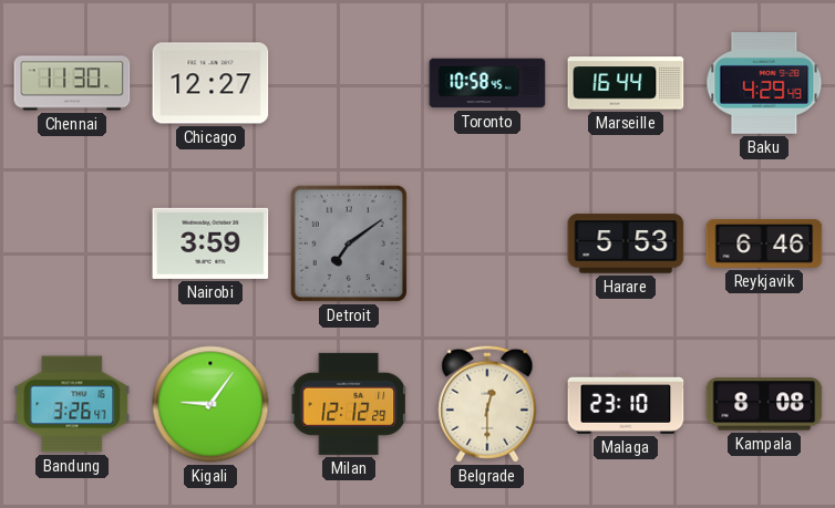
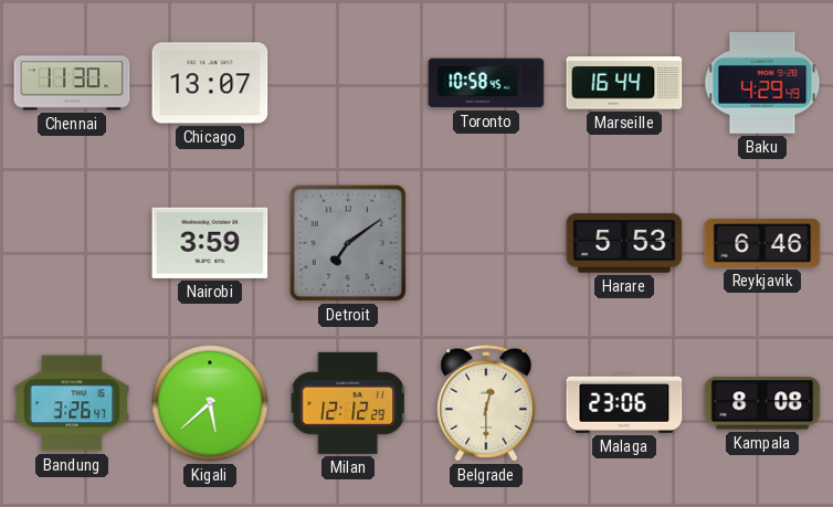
Chicago: 12:27 -> 13:07 (210, 83)
Kigali: 9:06 -> 5:38 (210, 403)
Malaga: 23:10 -> 23:06 (624, 403)
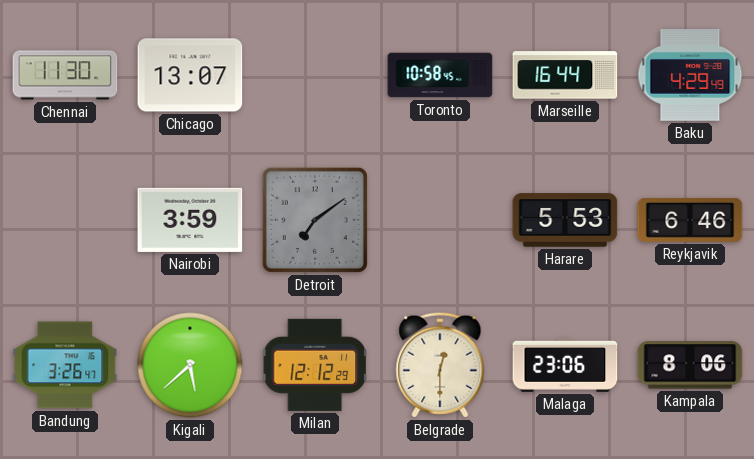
Kampala: 8:08 -> 8:06 (690, 365)
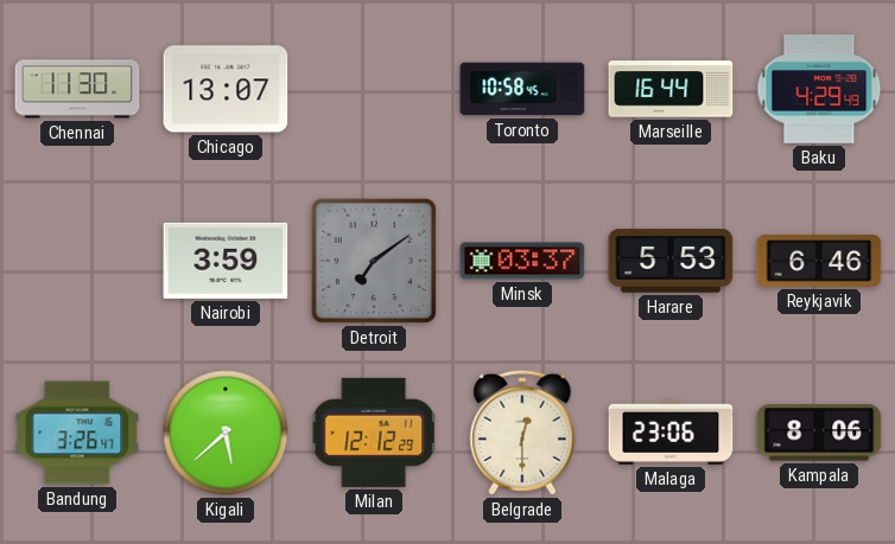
Minsk: none -> 03:37 (522, 261)
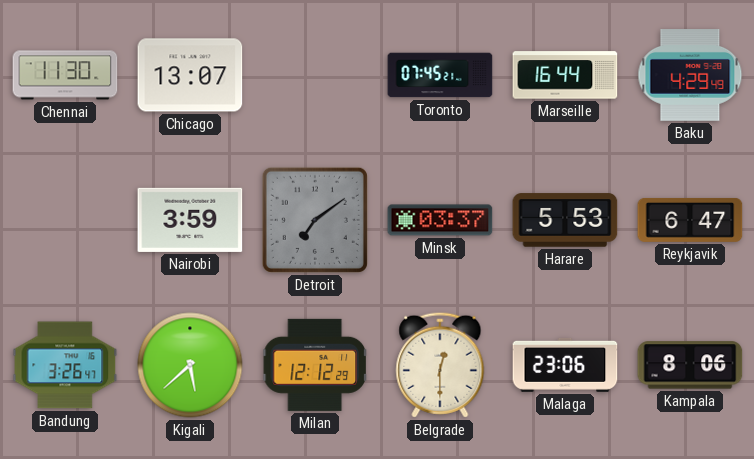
Toronto: 10:58 -> 07:45 (440, 75)
Reykjavik: 6:46 -> 6:47 (690, 220)
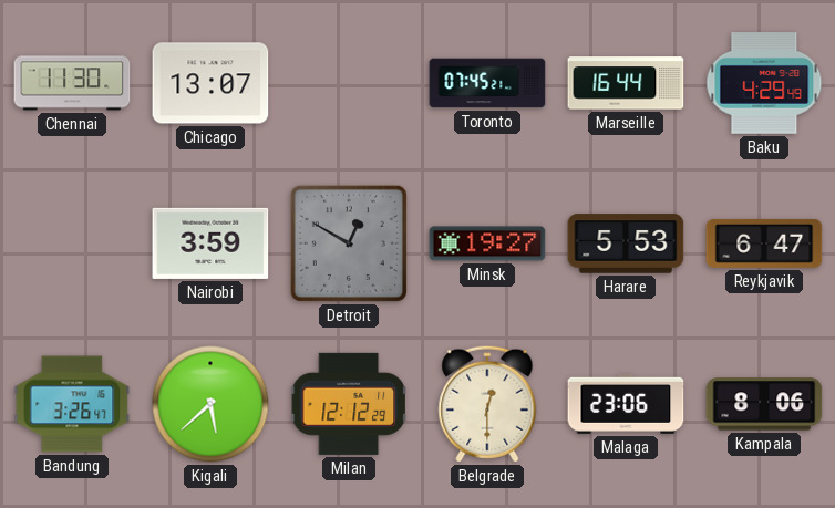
Detroit: 7:09 -> 12:50 (349, 243)
Minsk: 03:37 -> 19:27 (487, 243)
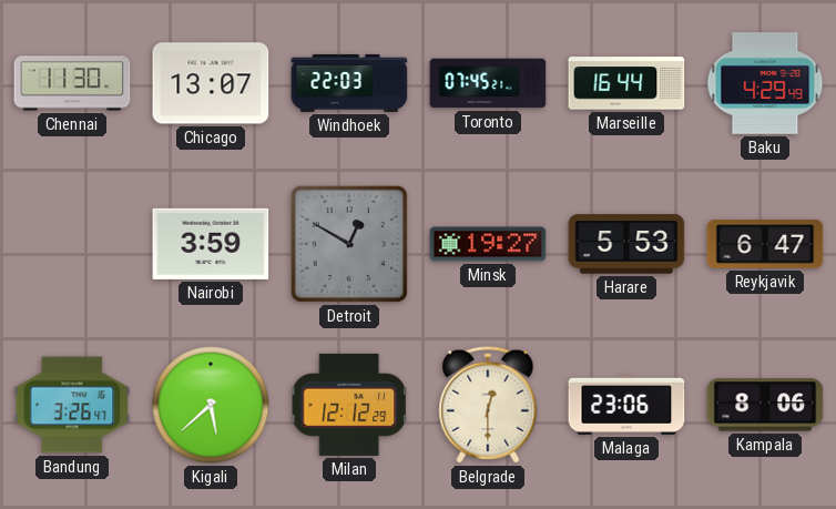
Windhoek: none -> 22:03 (349, 83)
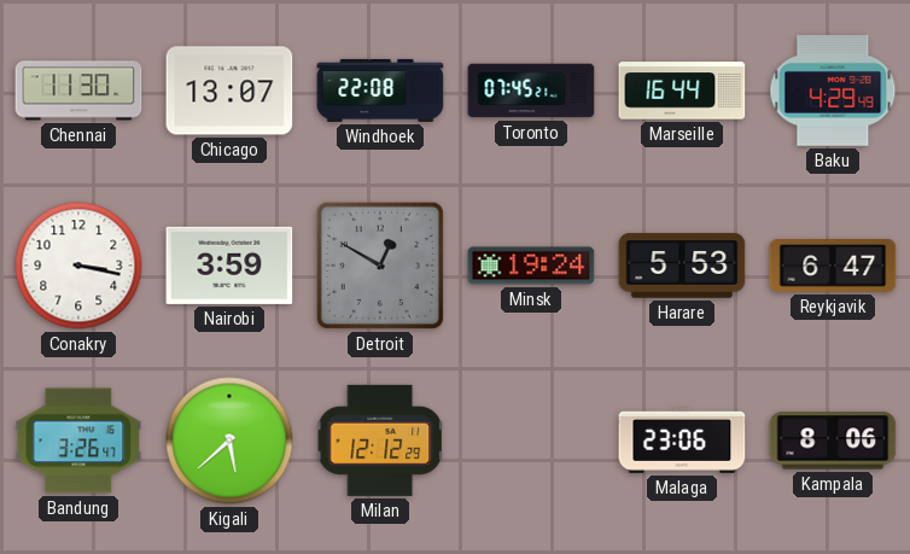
Windhoek: 22:03 -> 22:08 (380, 91)
Conakry: none -> 3:17 (78, 266)
Minsk: 19:27 -> 19:24 (531, 266)
Belgrade: 12:30 -> none (488, 405)
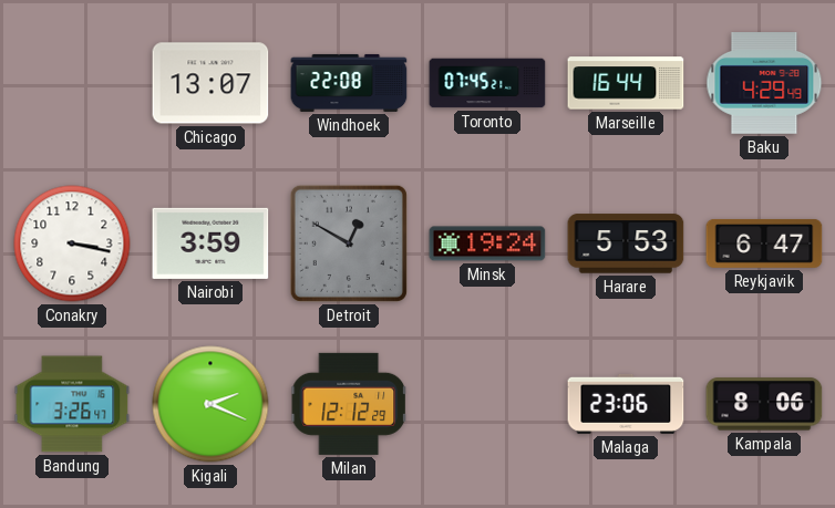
Chennai: 11:30 -> none (78, 91)
Kigali: 5:38 -> 2:19 (210, 404)
